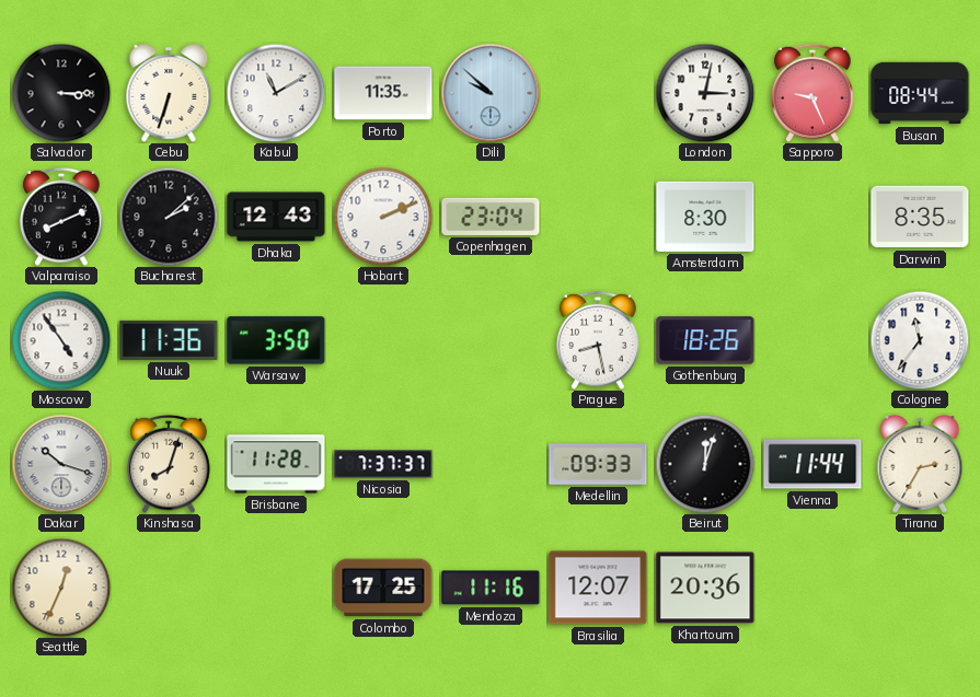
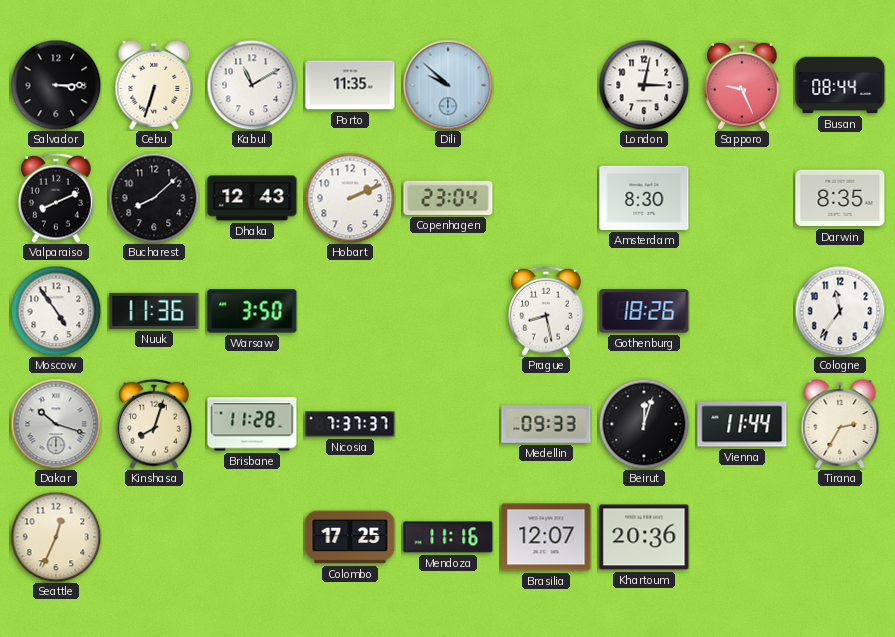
Bucharest: 2:08 -> 8:08 (154, 198)
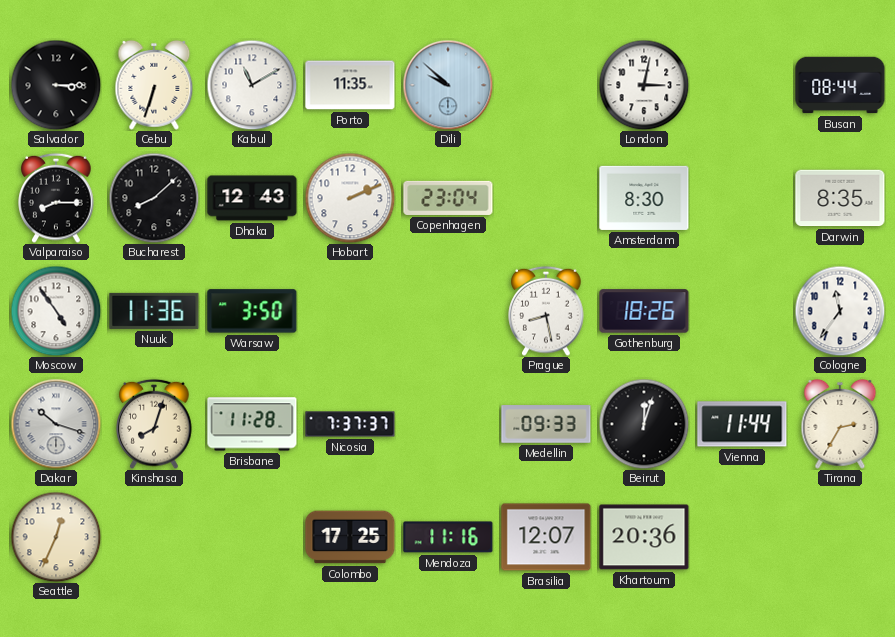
Sapporo: 9:26 -> none (742, 85)
Valparaiso: 8:11 -> 8:15 (56, 198)
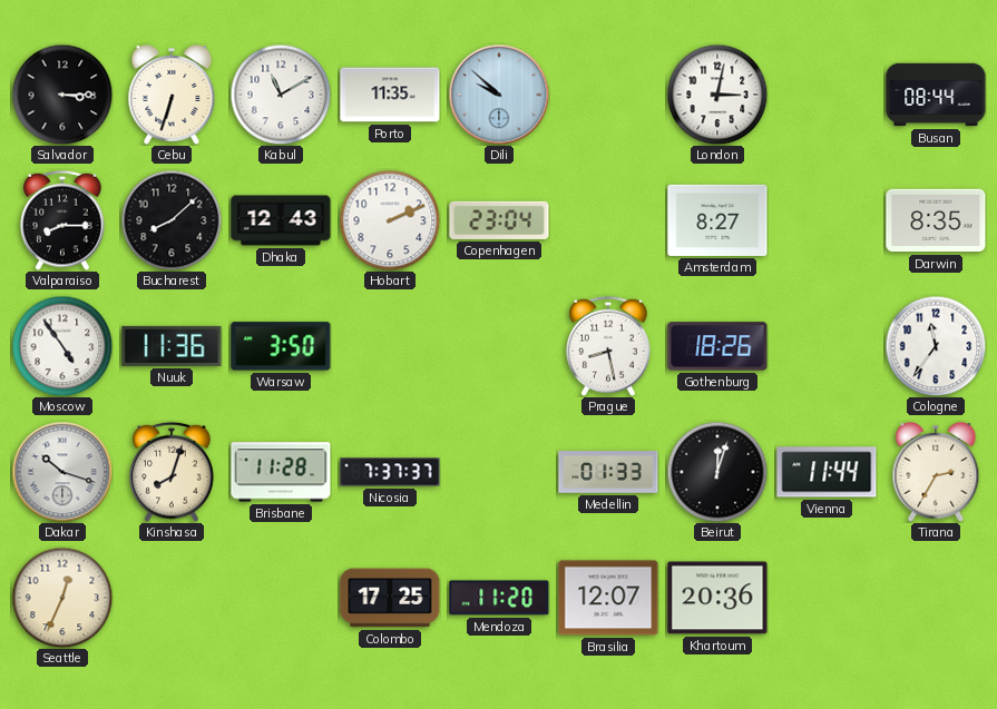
Amsterdam: 8:30 -> 8:27 (717, 220)
Medellin: 09:33 -> 01:33 (608, 472)
Mendoza: 11:16 -> 11:20 (499, 598)
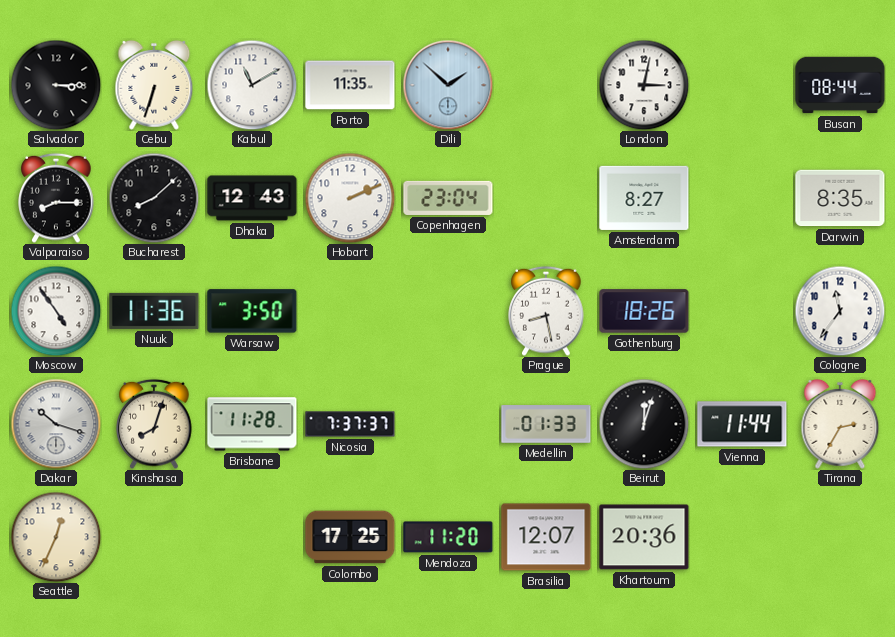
Dili: 9:52 -> 1:52 (448, 85)
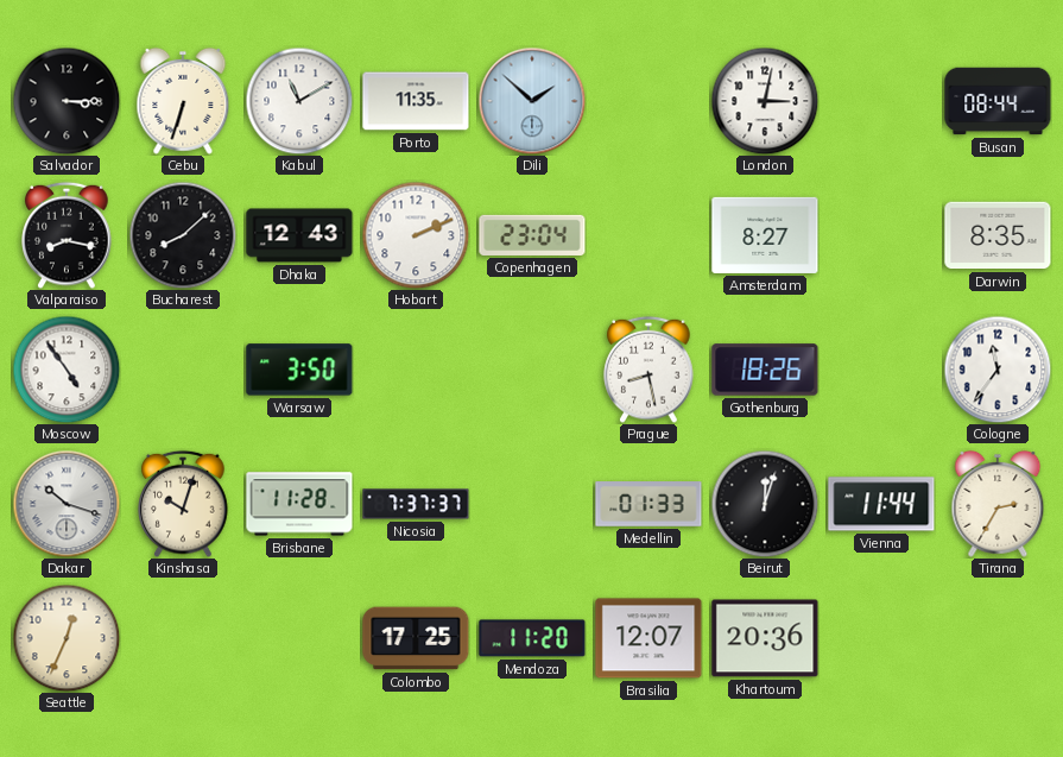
Valparaiso: 8:15 -> 8:17 (67, 235)
Nuuk: 11:36 -> none (154, 311)
Kinshasa: 8:03 -> 10:03 (183, 504)
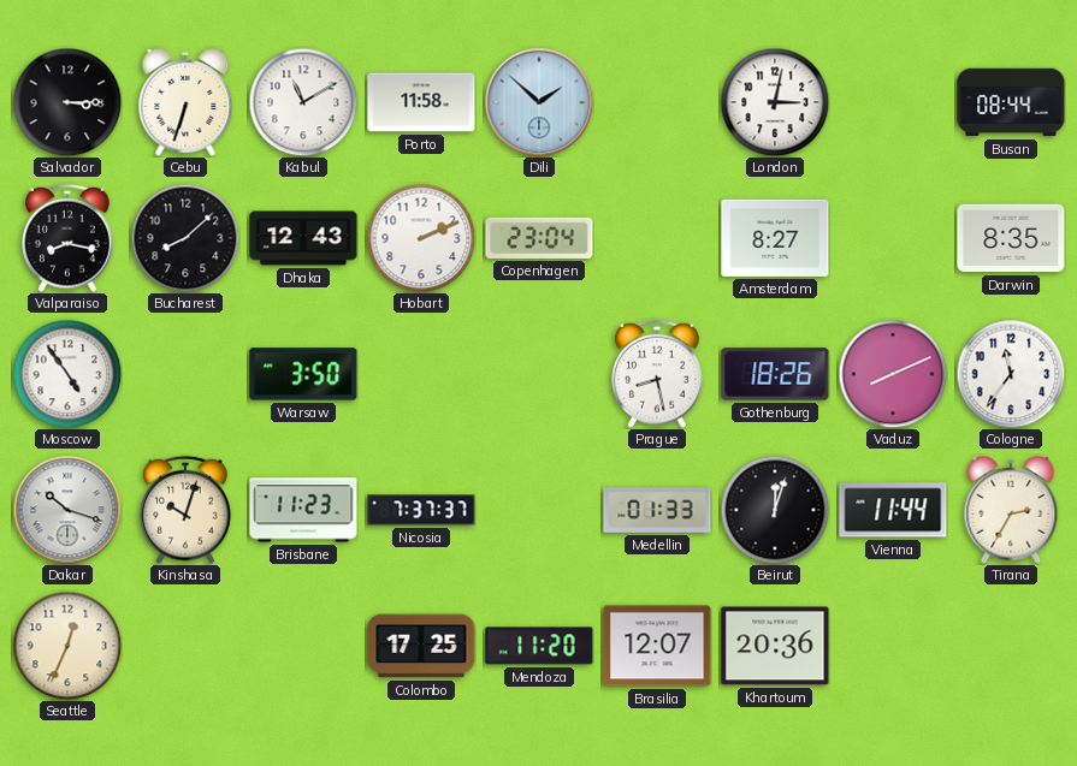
Porto: 11:35 -> 11:58 (421, 102)
Vaduz: none -> 8:11 (893, 374)
Brisbane: 11:28 -> 11:23 (303, 510)
